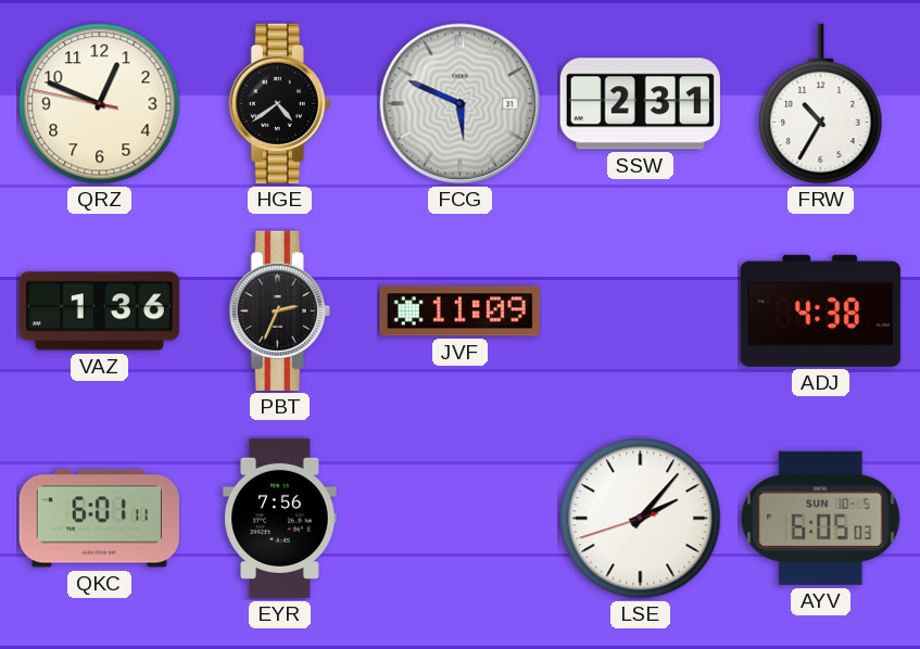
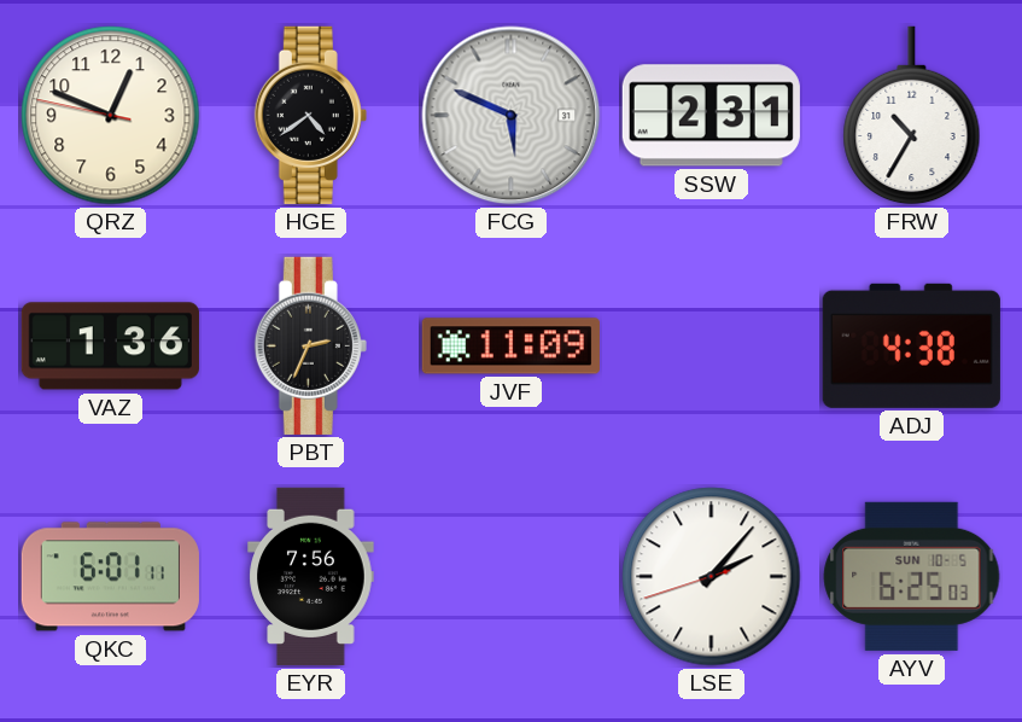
AYV: 6:05 -> 6:25 (912, 576)
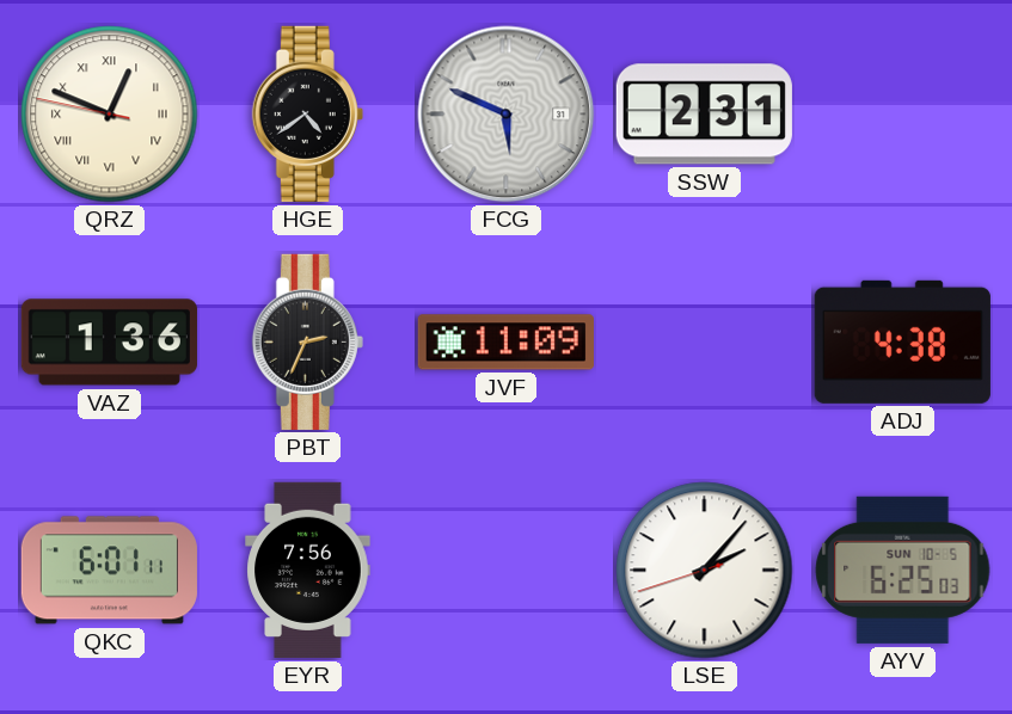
QRZ numerals: Arabic -> Roman (110, 115)
FRW: 10:35 -> none (912, 116)
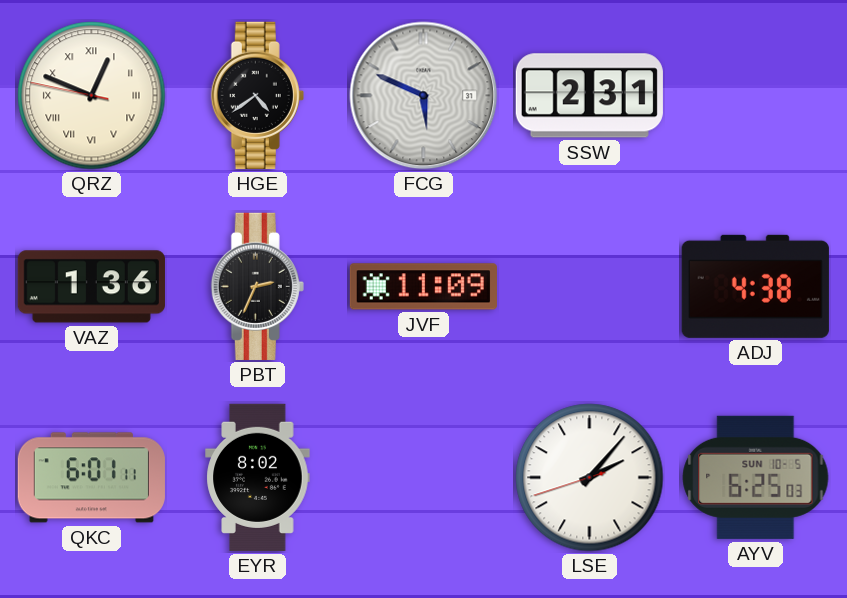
EYR: 7:56 -> 8:02 (258, 477)
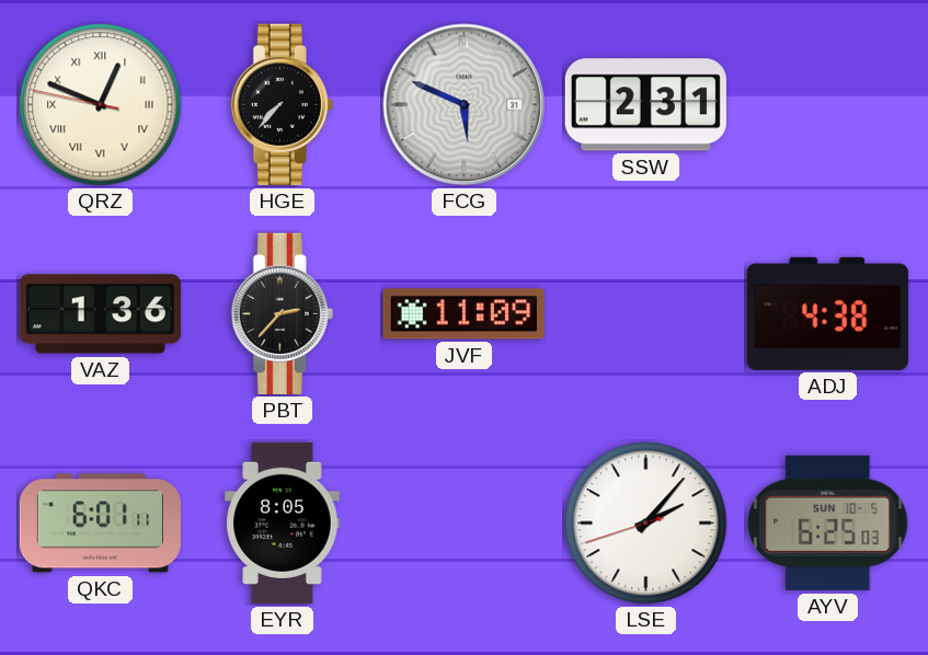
HGE: 4:39 -> 7:37 (282, 104)
PBT: 2:34 -> 2:37 (282, 313)
EYR: 8:02 -> 8:05 (283, 522)
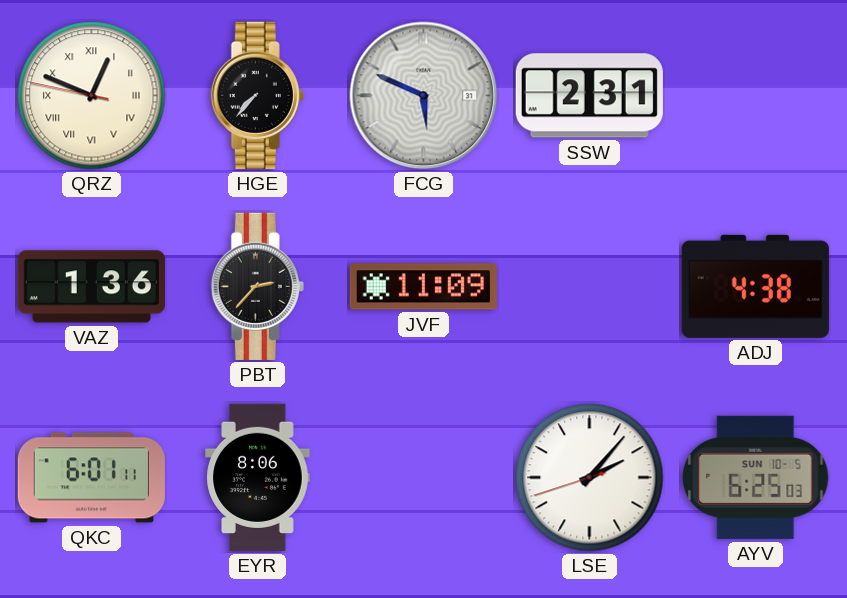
EYR: 8:05 -> 8:06 (258, 477)
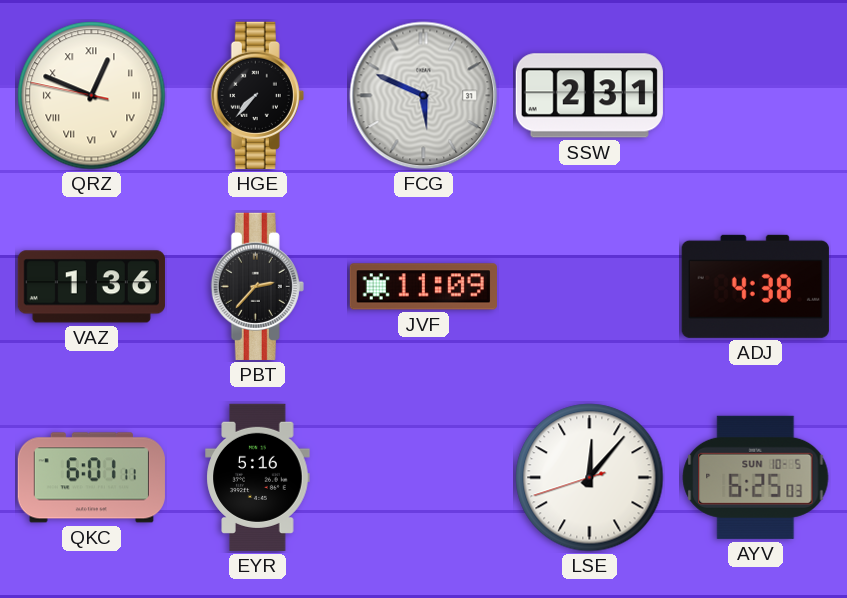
EYR: 8:06 -> 5:16 (258, 477)
LSE: 2:06 -> 12:06 (590, 478)
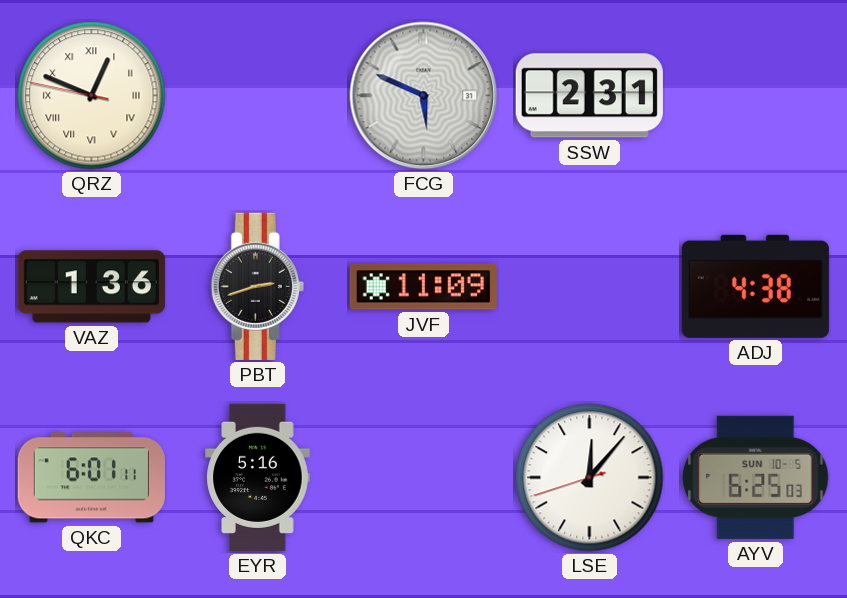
HGE: 7:37 -> none (257, 95)
PBT: 2:37 -> 2:42 (257, 286)
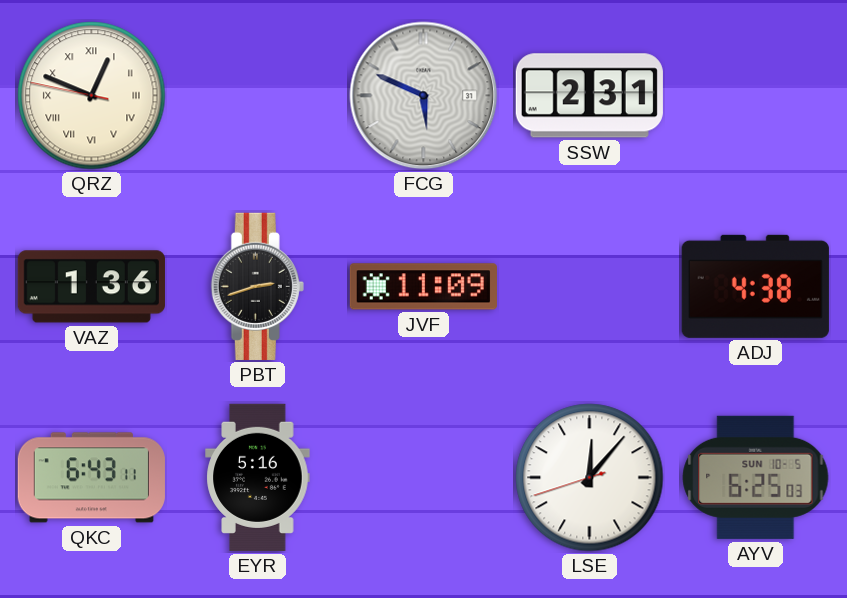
QKC: 6:01 -> 6:43 (91, 478)
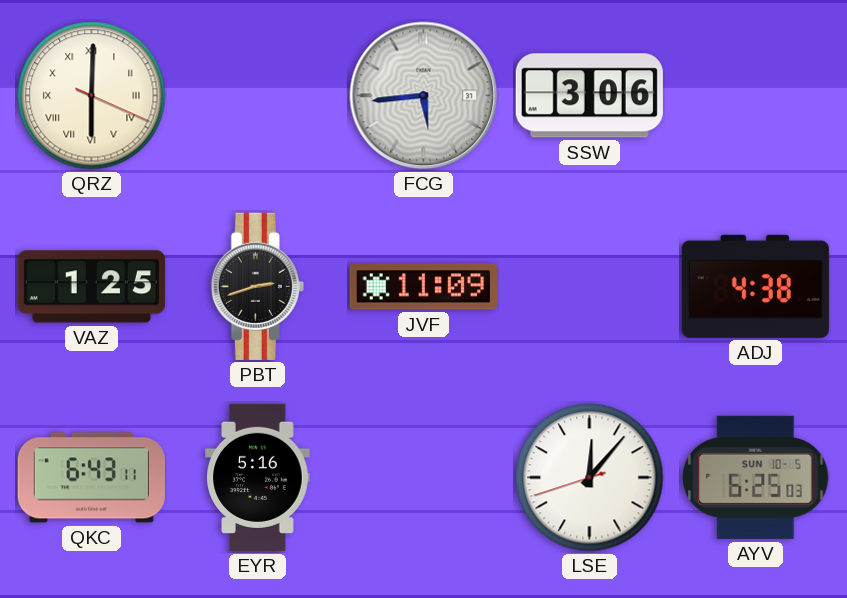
QRZ: 12:48 -> 6:00 (92, 96)
FCG: 5:49 -> 5:44 (424, 96)
SSW: 2:31 -> 3:06 (589, 96)
VAZ: 1:36 -> 1:25 (91, 287)
